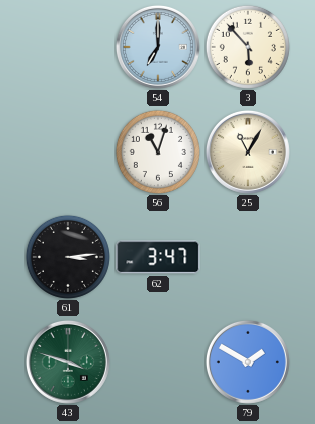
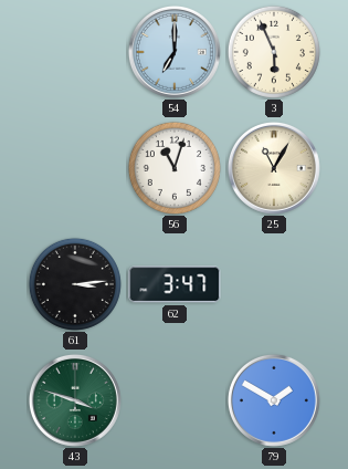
3: 5:53 -> 5:56 (274, 52)
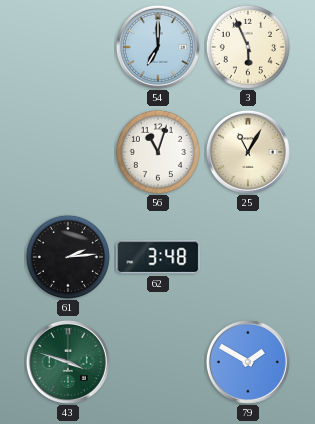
61: 3:14 -> 2:14 (68, 257)
62: 3:47 -> 3:48 (158, 257)
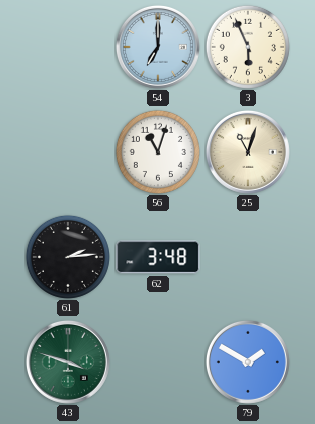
25: 11:05 -> 11:03 (248, 152)
